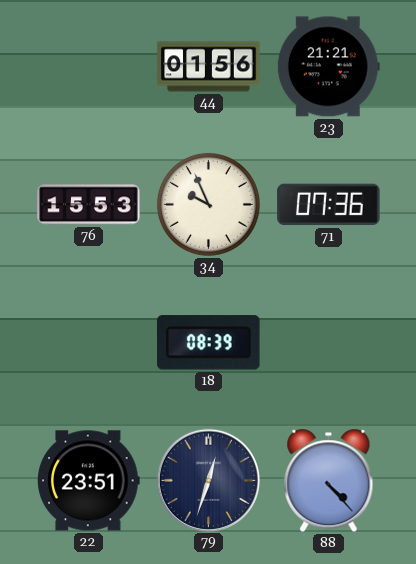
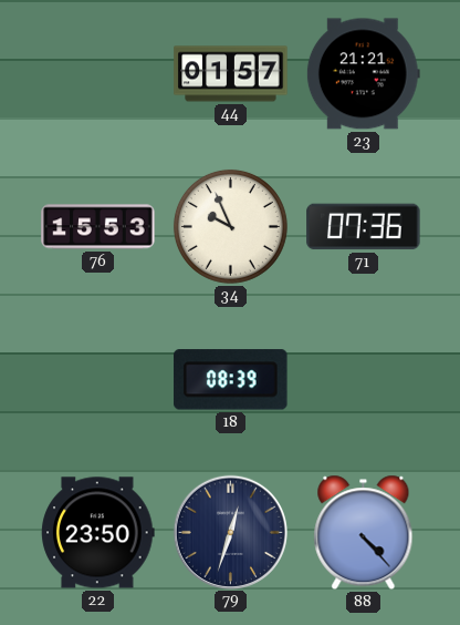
44: 01:56 -> 01:57 (231, 74)
22: 23:51 -> 23:50 (98, 533)
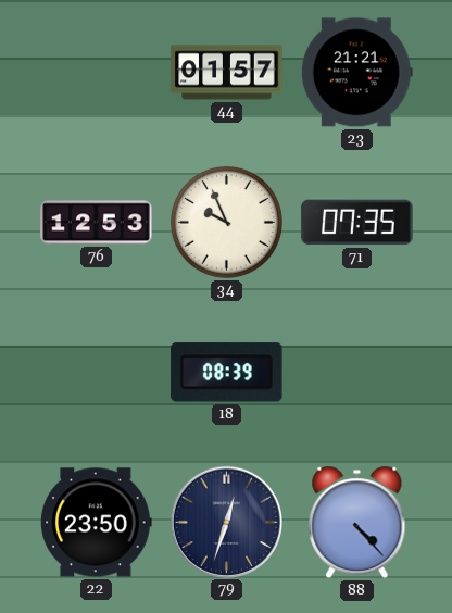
76: 15:53 -> 12:53 (97, 223)
71: 07:36 -> 07:35 (357, 223)
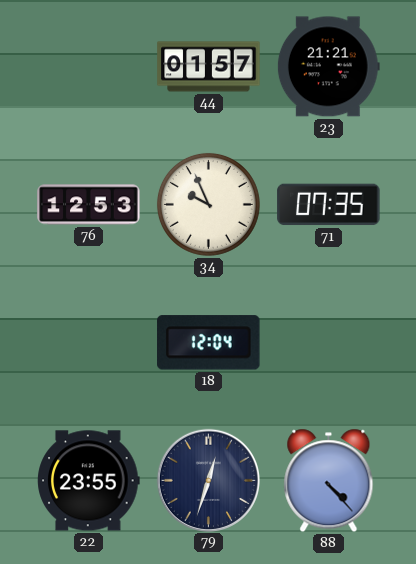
18: 08:39 -> 12:04 (209, 343)
22: 23:50 -> 23:55 (89, 481)
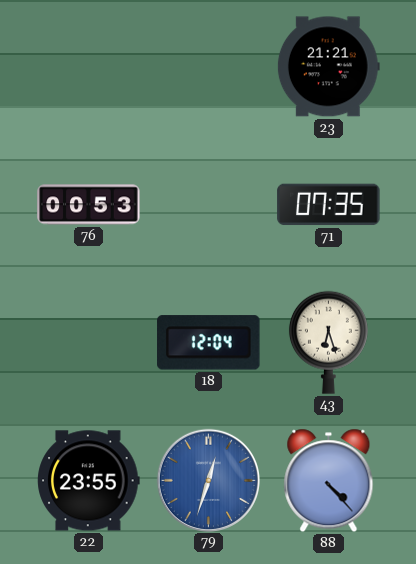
44: 01:57 -> none (209, 67)
76: 12:53 -> 00:53 (89, 205)
34: 9:56 -> none (208, 204)
43: none -> 6:27 (328, 342)
79 dial: navy -> blue (208, 480)
